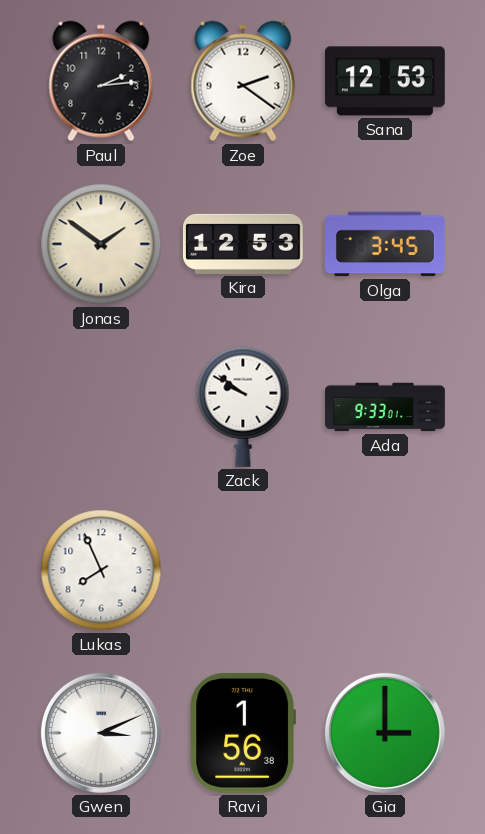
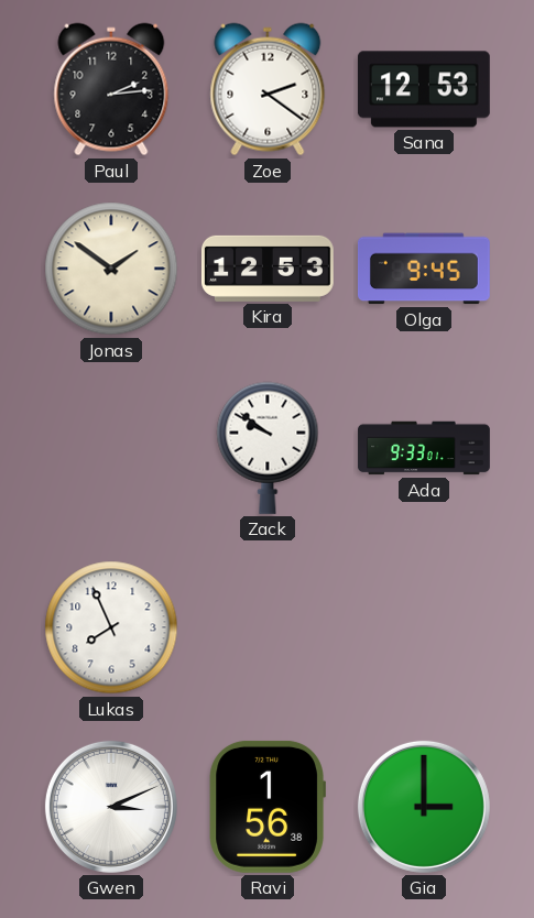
Olga: 3:45 -> 9:45 (424, 269)
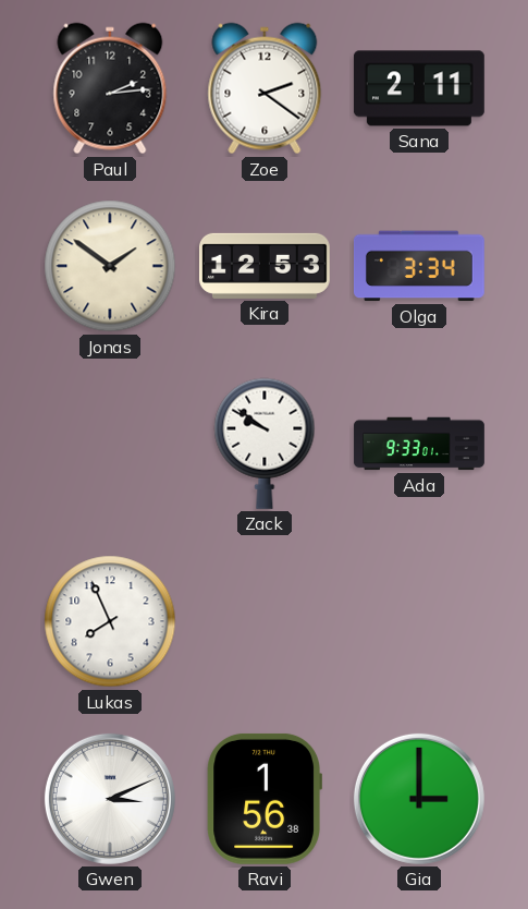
Sana: 12:53 -> 2:11 (419, 88)
Olga: 9:45 -> 3:34 (419, 266)
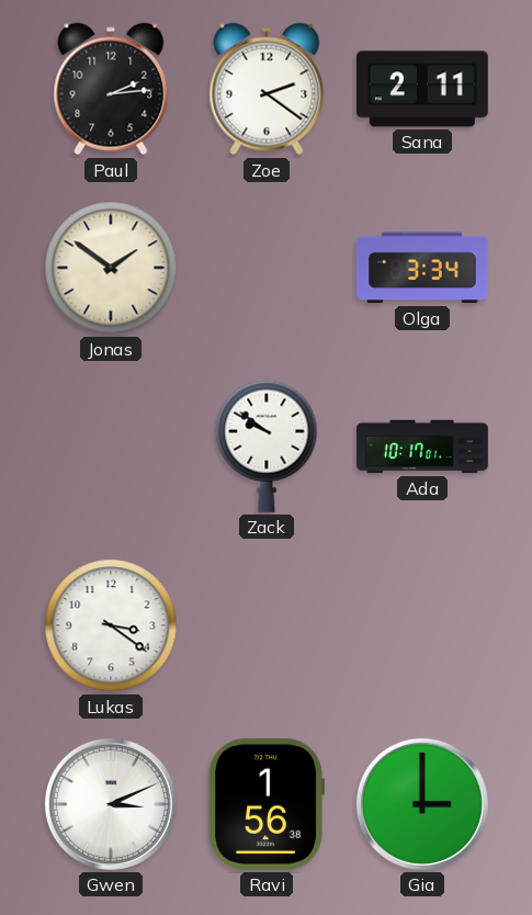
Kira: 12:53 -> none (265, 266)
Ada: 9:33 -> 10:17 (422, 447)
Lukas: 7:56 -> 3:21 (111, 625)
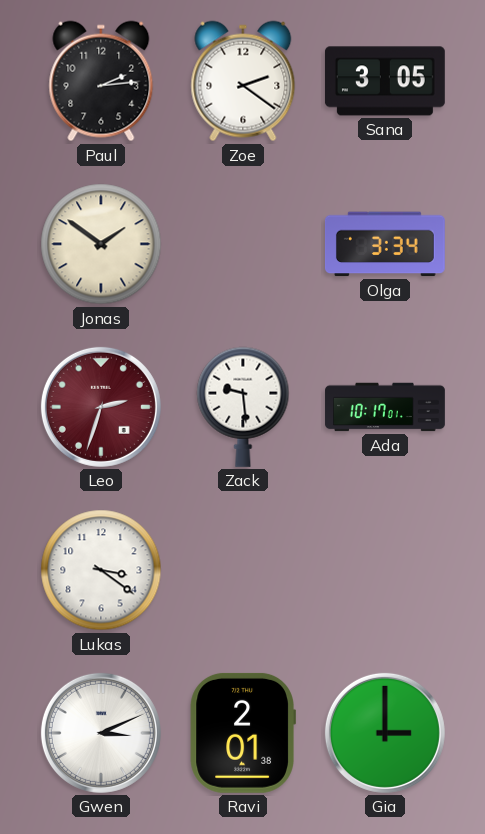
Sana: 2:11 -> 3:05 (385, 81)
Leo: none -> 2:33 (101, 407)
Zack: 9:51 -> 9:29 (243, 407)
Ravi: 1:56 -> 2:01 (243, 733)
